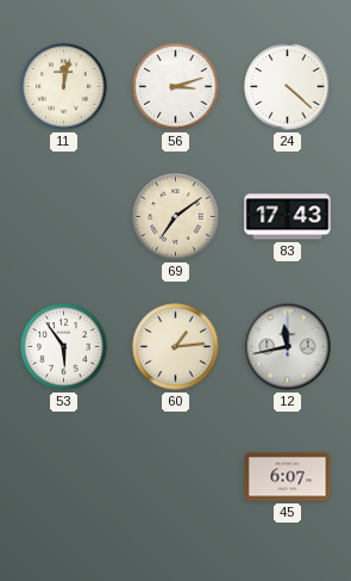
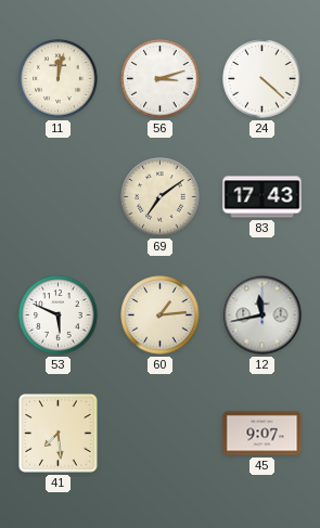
53: 5:54 -> 5:49 (59, 315)
41: none -> 7:29 (59, 434)
45: 6:07 -> 9:07 (263, 434)
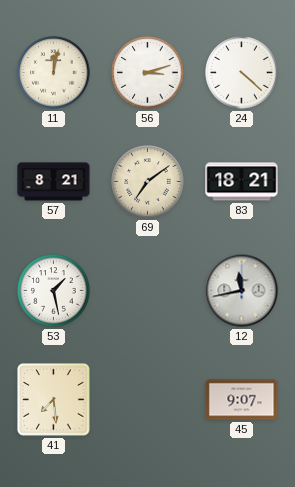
57: none -> 8:21 (54, 182)
83: 17:43 -> 18:21 (242, 182)
53: 5:49 -> 1:28 (54, 291)
60: 1:14 -> none (161, 315)
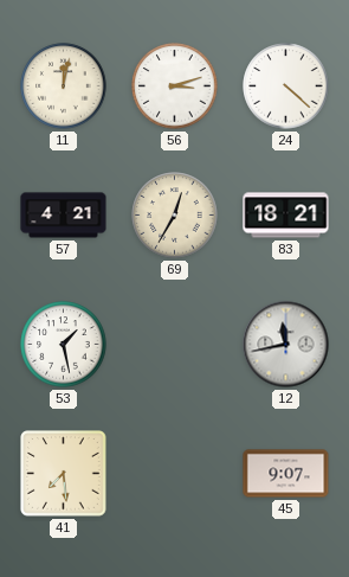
57: 8:21 -> 4:21 (64, 216)
69: 7:09 -> 12:35 (175, 216)
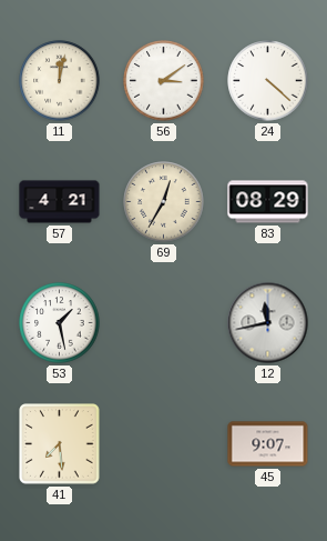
56: 3:12 -> 3:09 (164, 81)
83: 18:21 -> 08:29 (268, 202)
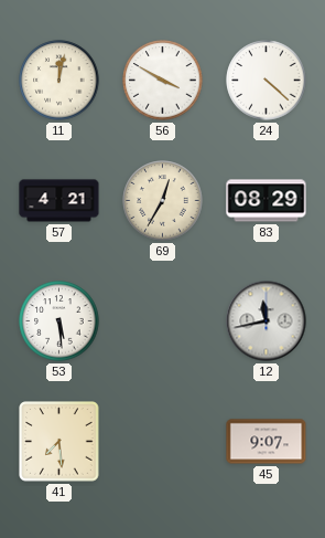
56: 3:09 -> 3:50 (163, 81)
53: 1:28 -> 5:29 (59, 321)
